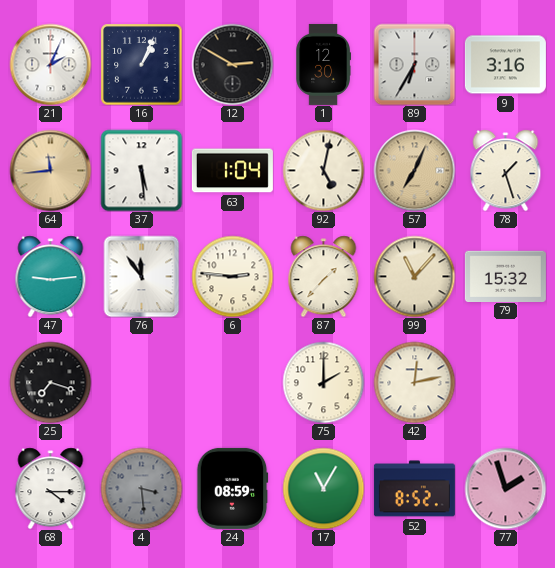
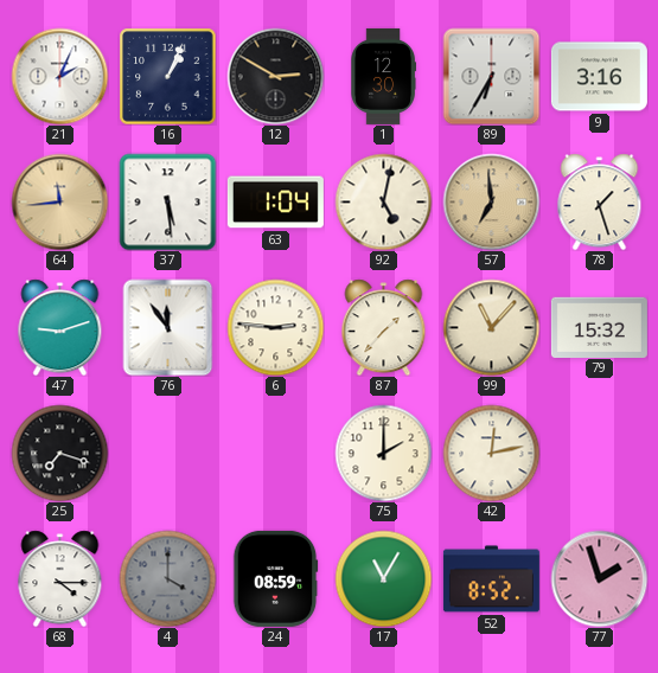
57: 7:04 -> 6:59 (491, 201)
47: 9:14 -> 9:12 (60, 327)
4: 3:29 -> 4:00 (167, 578)
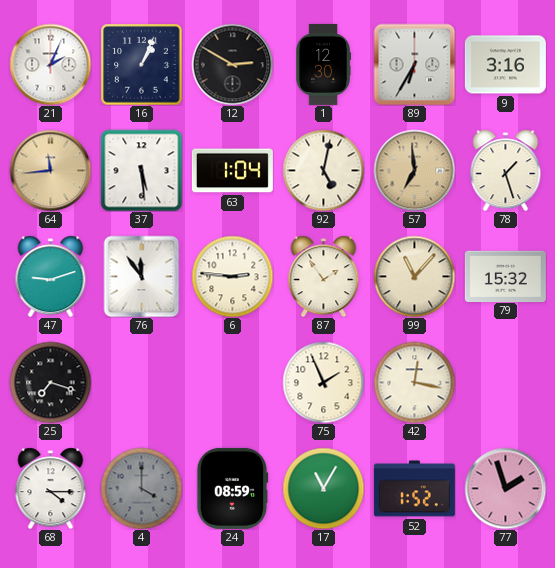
87: 1:37 -> 1:54 (324, 276)
75: 2:00 -> 1:56 (323, 382)
42: 12:13 -> 12:17 (414, 382)
52: 8:52 -> 1:52 (414, 489)
